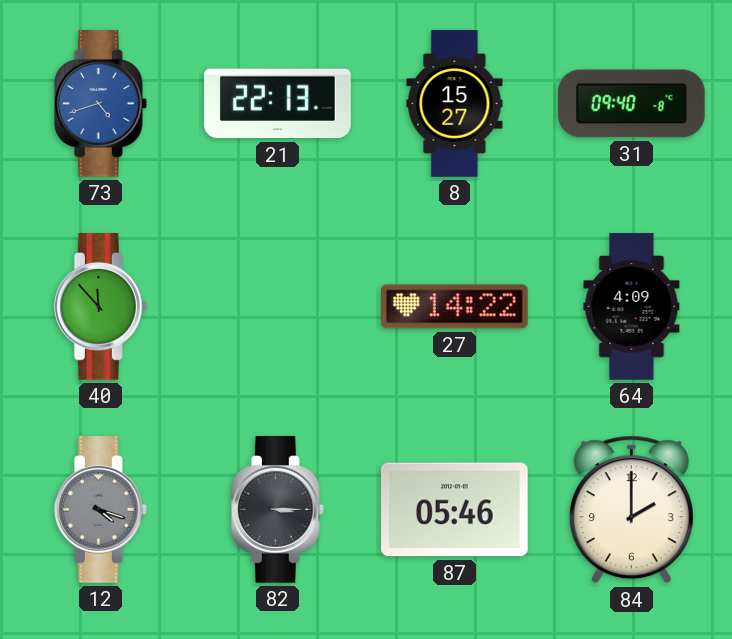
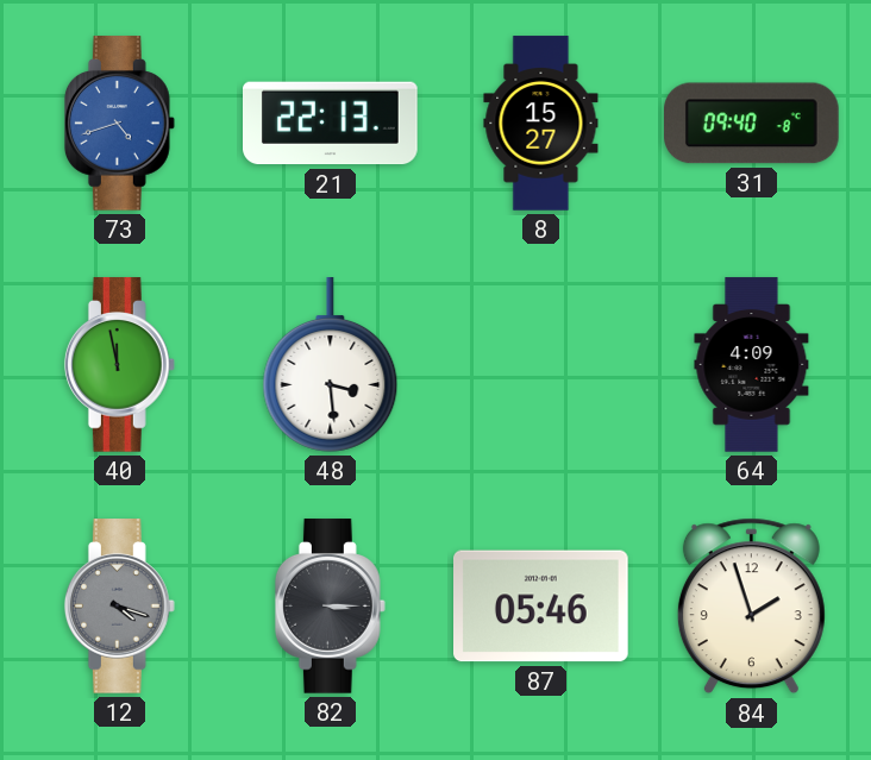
40: 11:53 -> 11:58 (119, 365)
48: none -> 3:29 (331, 365)
27: 14:22 -> none (455, 307)
84: 2:00 -> 1:57 (751, 607)
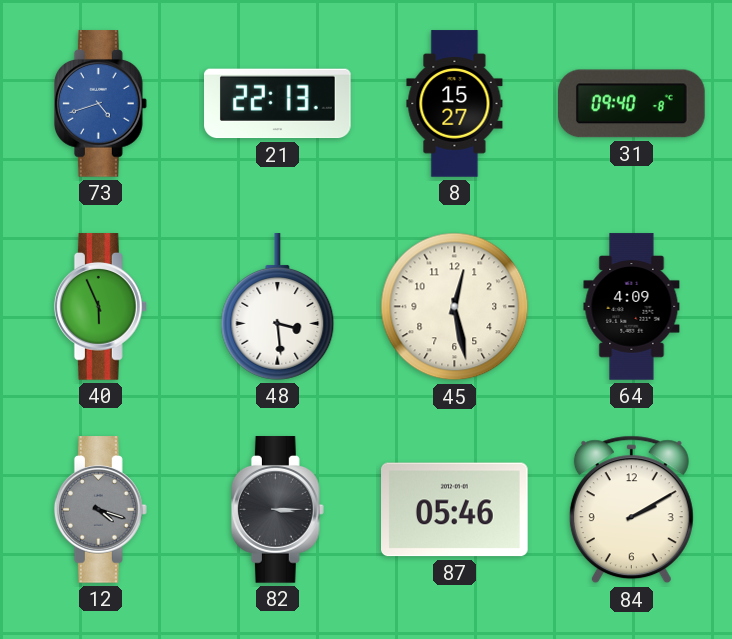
40: 11:58 -> 5:56 (100, 307)
45: none -> 12:28 (455, 307)
84: 1:57 -> 2:10 (631, 510)
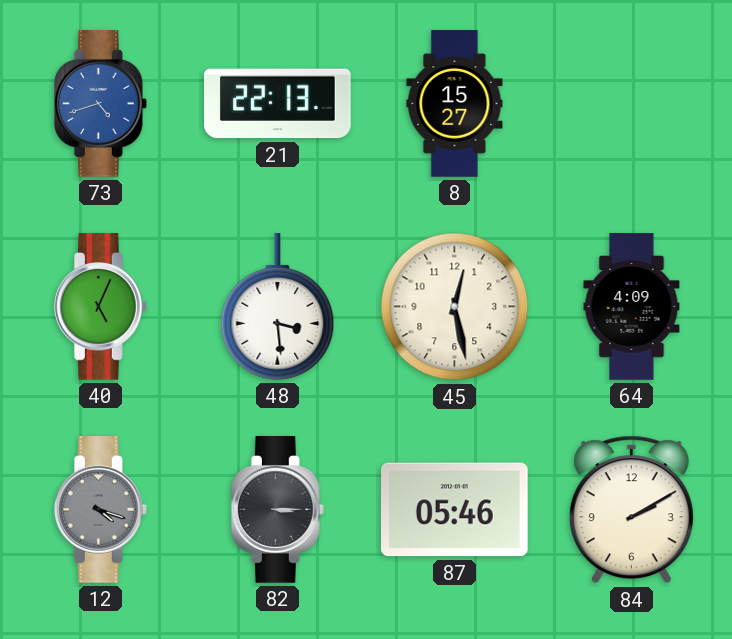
31: 09:40 -> none (632, 104)
40: 5:56 -> 5:04 (100, 307)
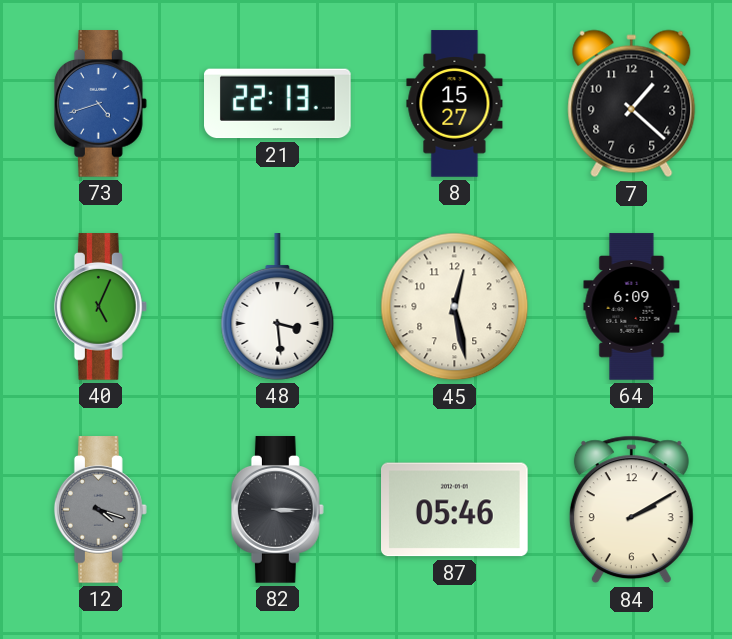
7: none -> 1:22 (632, 104)
64: 4:09 -> 6:09 (632, 307)
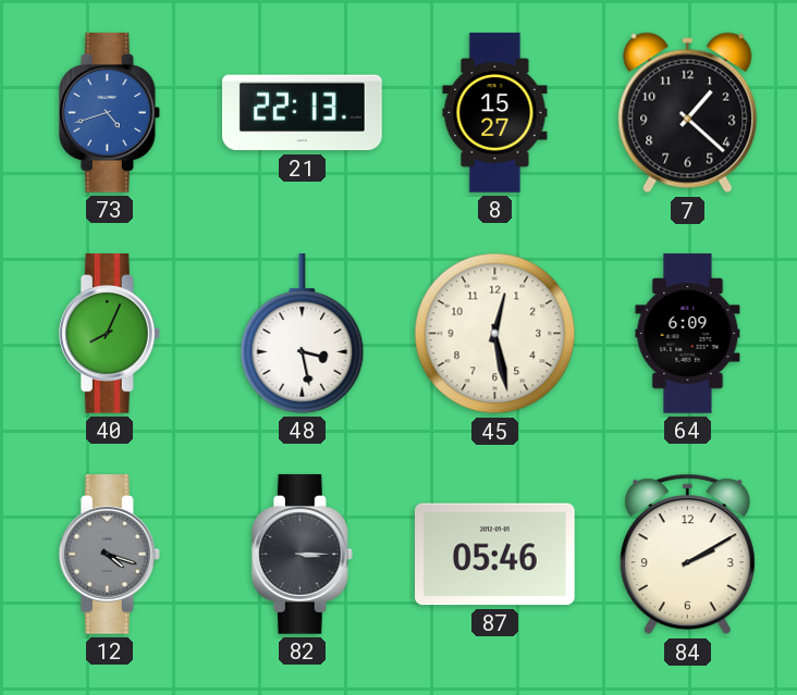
40: 5:04 -> 8:04 (109, 334)
48: 3:29 -> 3:28 (303, 334)
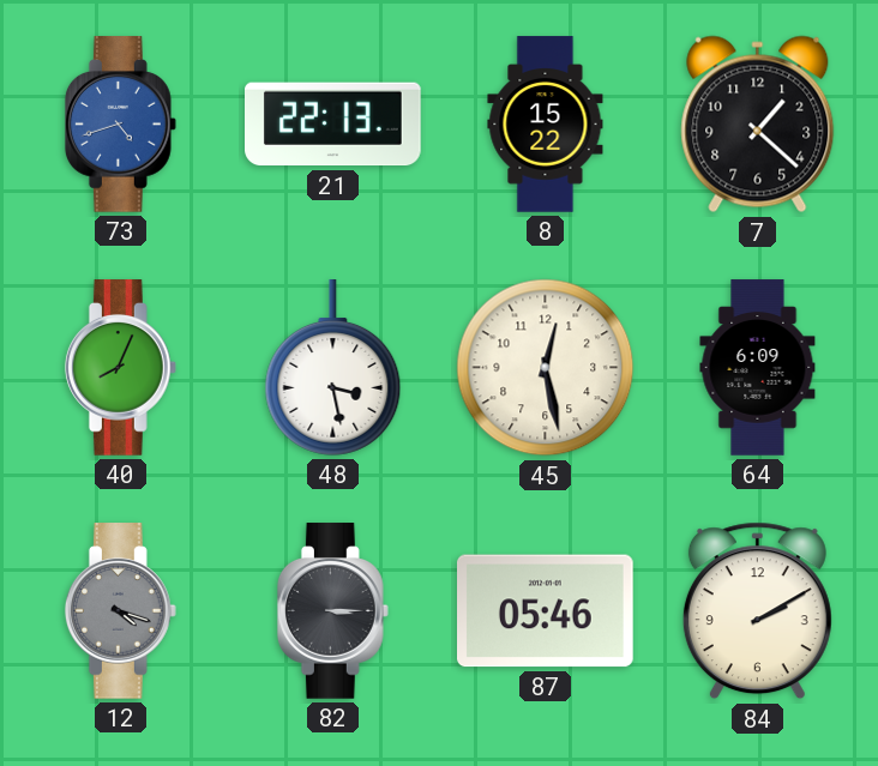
8: 15:27 -> 15:22 (546, 125)
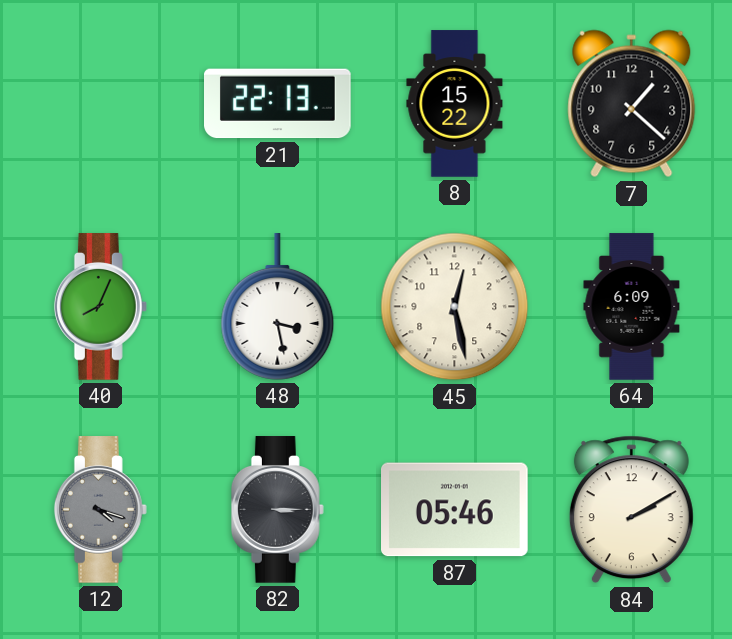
73: 4:42 -> none (120, 125)
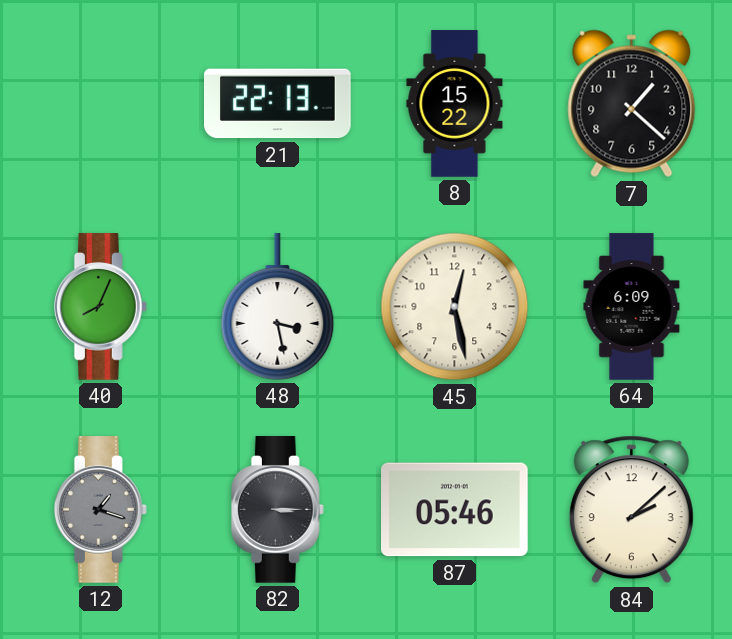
12: 4:18 -> 1:18 (100, 510)
84: 2:10 -> 2:08 (631, 510)
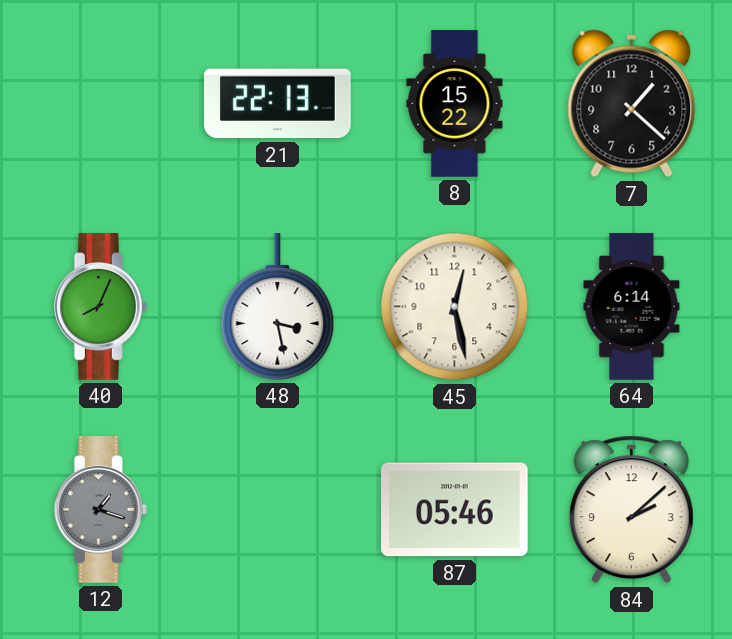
64: 6:09 -> 6:14 (632, 307)
82: 3:15 -> none (277, 510)
